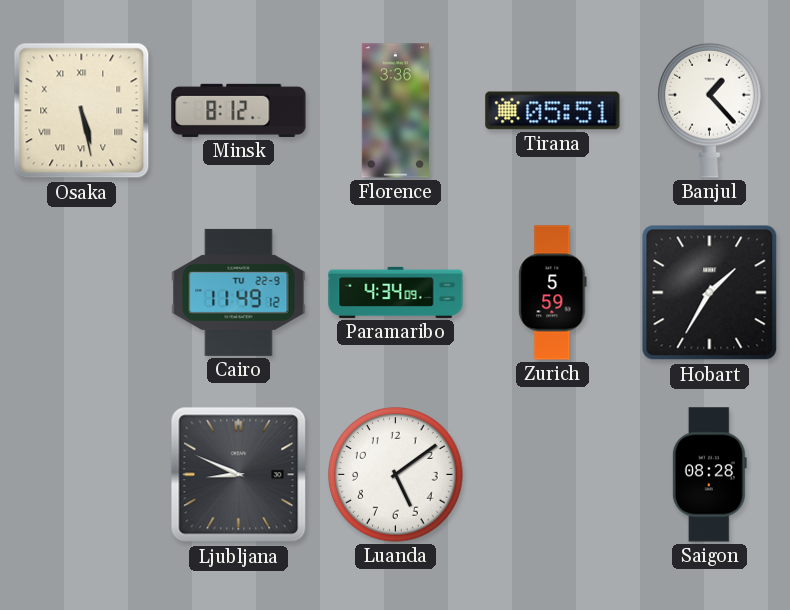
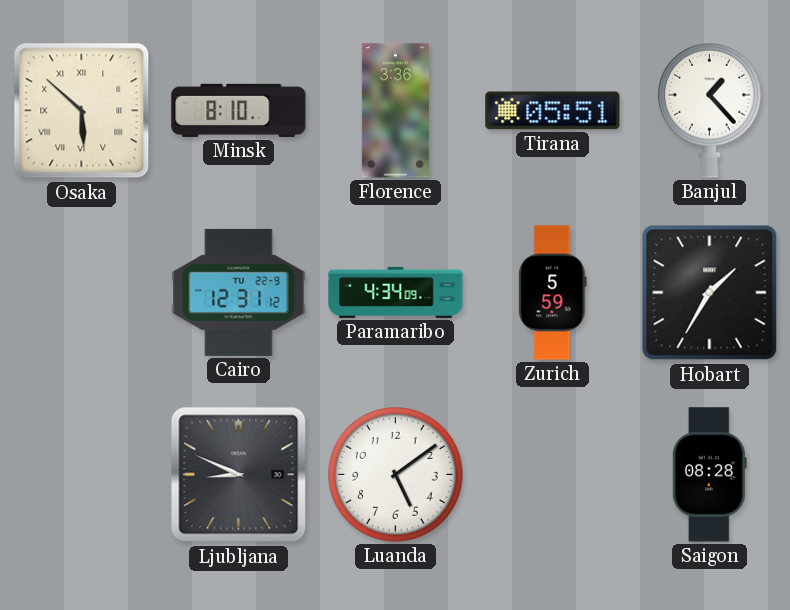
Osaka: 5:28 -> 5:52 (82, 111)
Minsk: 8:12 -> 8:10 (239, 110)
Cairo: 11:49 -> 12:31 (239, 292)
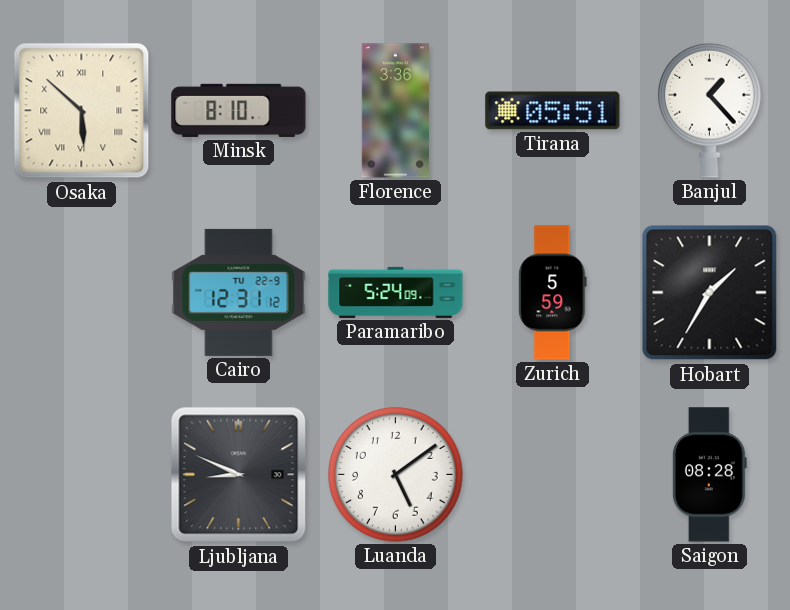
Paramaribo: 4:34 -> 5:24 (396, 292)
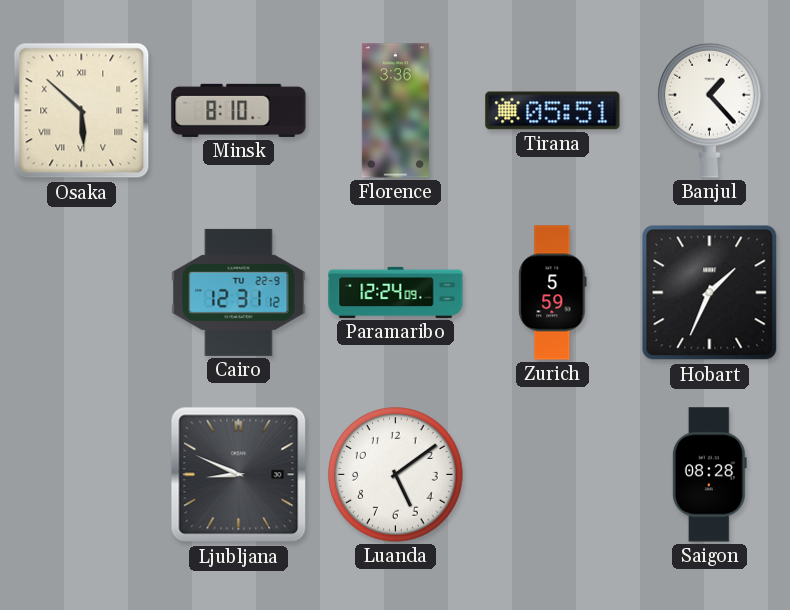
Paramaribo: 5:24 -> 12:24 (396, 292)
Hobart: 1:35 -> 1:34 (710, 293)
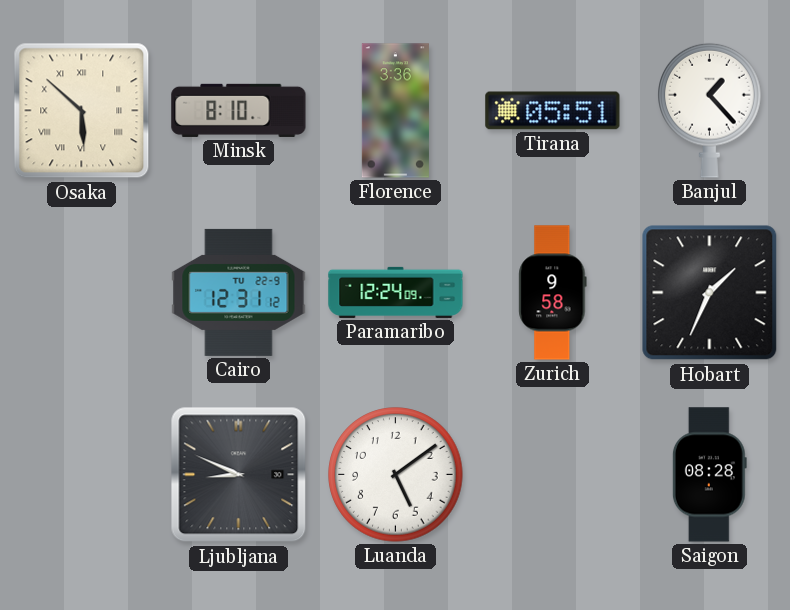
Zurich: 5:59 -> 9:58 (553, 293)
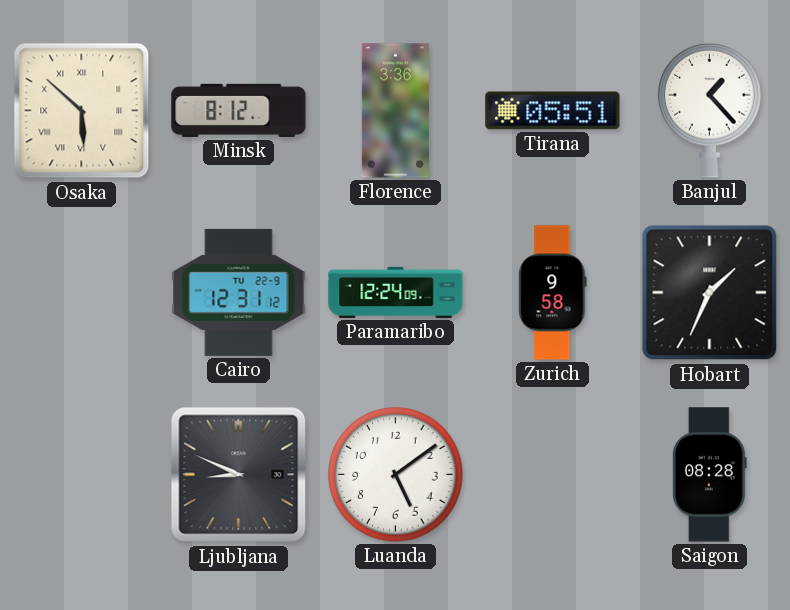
Minsk: 8:10 -> 8:12 (239, 110)
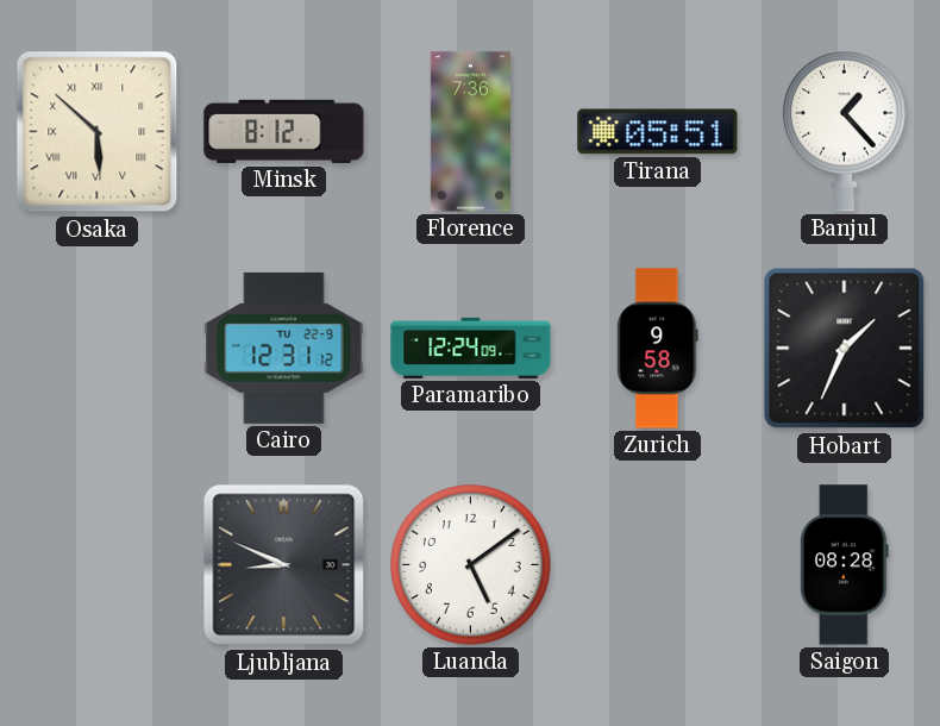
Florence: 3:36 -> 7:36 (470, 132)
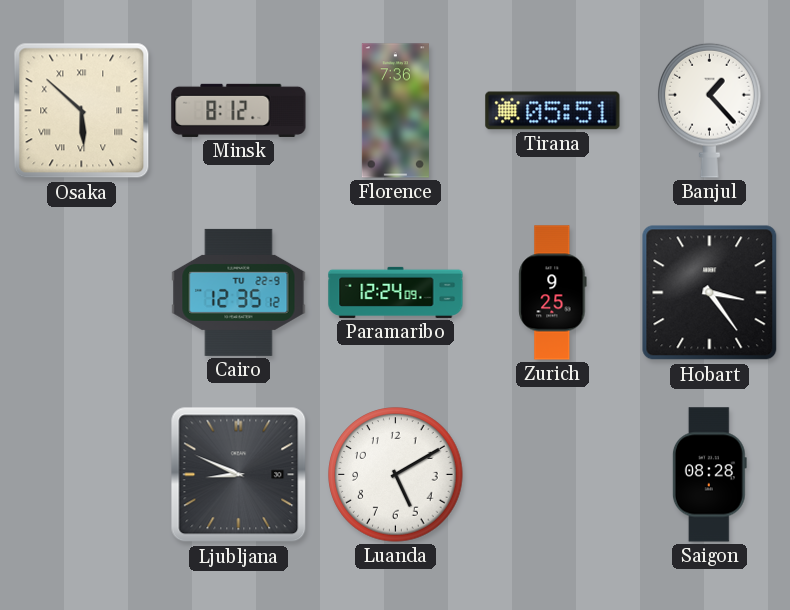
Cairo: 12:31 -> 12:35 (239, 292)
Zurich: 9:58 -> 9:25 (553, 293)
Hobart: 1:34 -> 3:24 (710, 293)
Luanda: 5:09 -> 5:10 (396, 475)
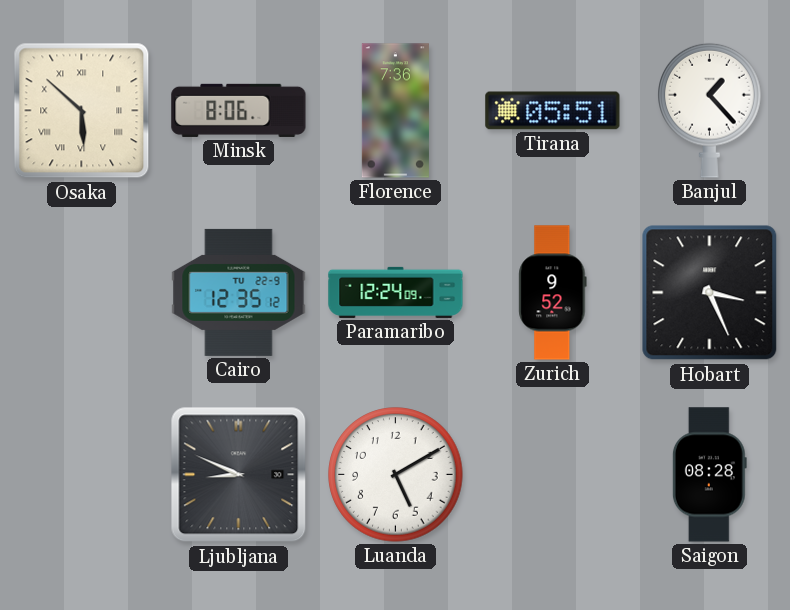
Minsk: 8:12 -> 8:06 (239, 110)
Zurich: 9:25 -> 9:52 (553, 293)
Hobart: 3:24 -> 3:26 (710, 293)
